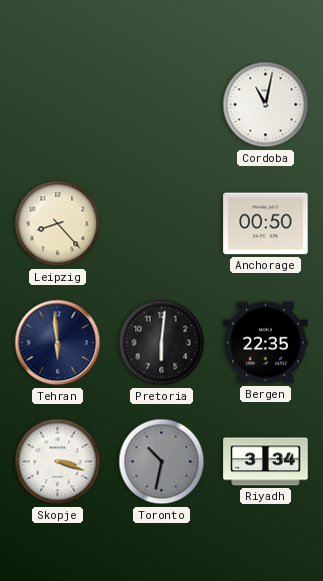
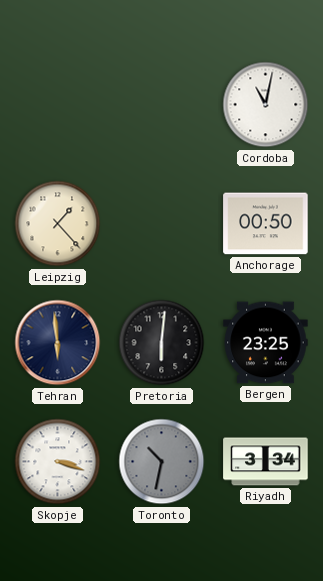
Leipzig: 8:23 -> 1:23 (58, 224)
Bergen: 22:35 -> 23:25 (266, 343)
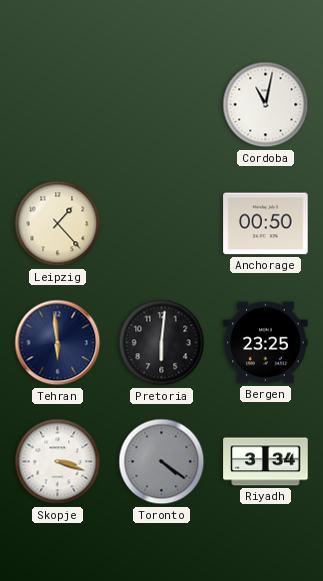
Toronto: 10:32 -> 4:21 (162, 462)
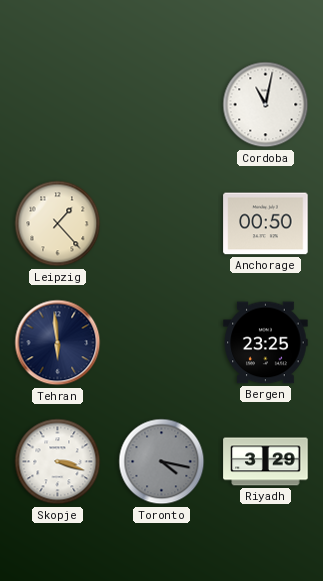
Pretoria: 6:01 -> none (162, 343)
Toronto: 4:21 -> 4:17 (162, 462)
Riyadh: 3:34 -> 3:29 (266, 462)
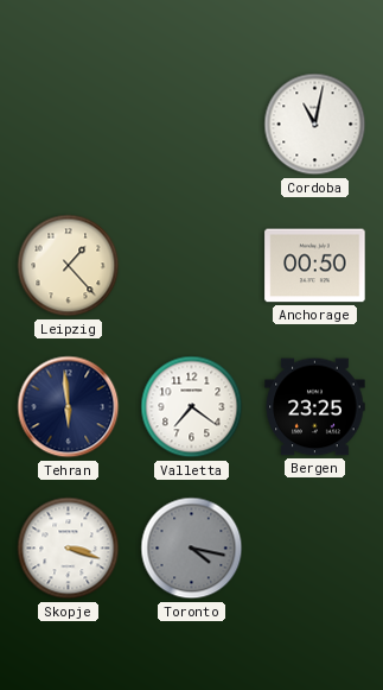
Valletta: none -> 7:21 (192, 407)
Riyadh: 3:29 -> none (266, 462)
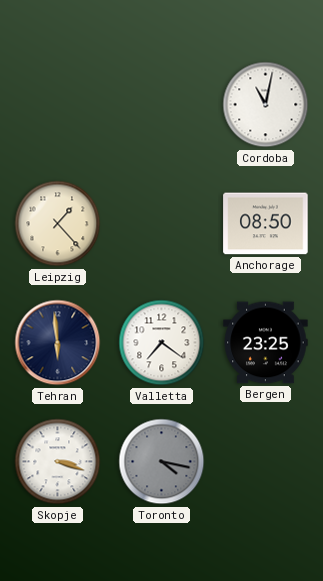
Anchorage: 00:50 -> 08:50 (266, 224)
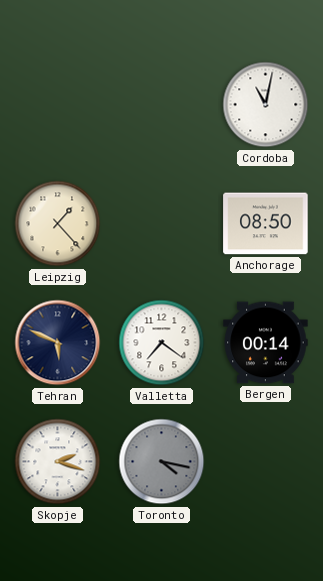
Tehran: 5:59 -> 5:49 (58, 343)
Bergen: 23:25 -> 00:14 (266, 343)
Skopje: 3:18 -> 2:18 (58, 462)
